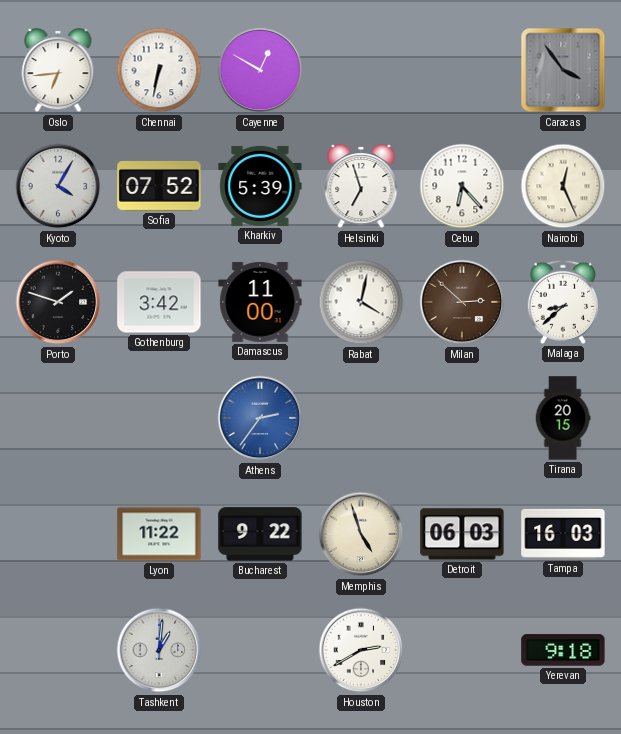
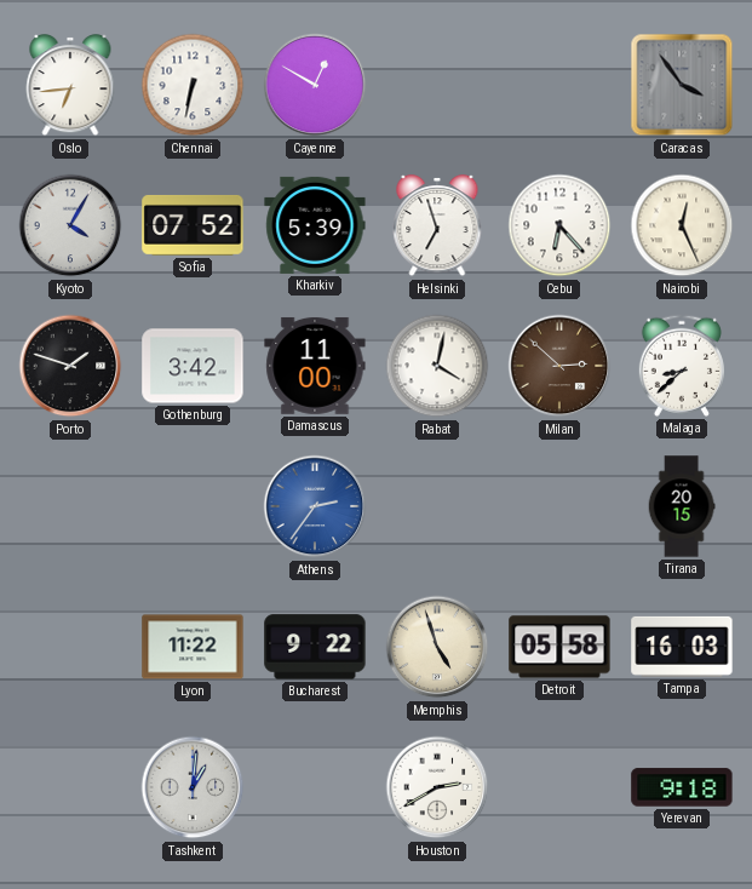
Detroit: 06:03 -> 05:58 (559, 647)
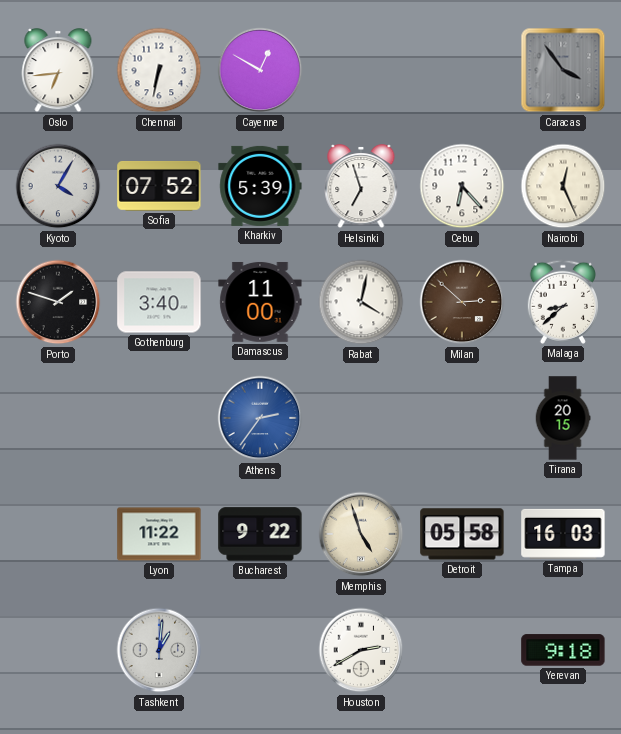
Gothenburg: 3:42 -> 3:40 (159, 302)
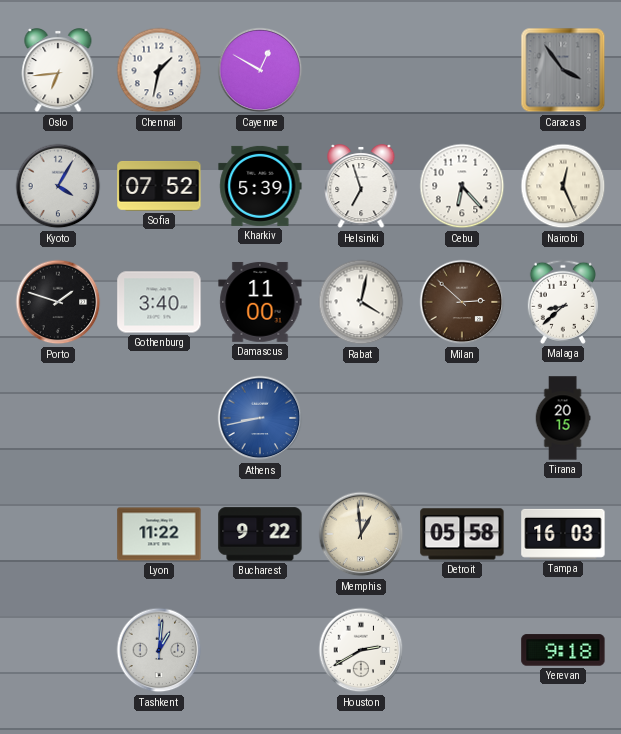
Chennai: 6:32 -> 1:32 (159, 70)
Athens: 2:36 -> 8:43 (260, 418)
Memphis: 4:57 -> 12:59 (361, 534)
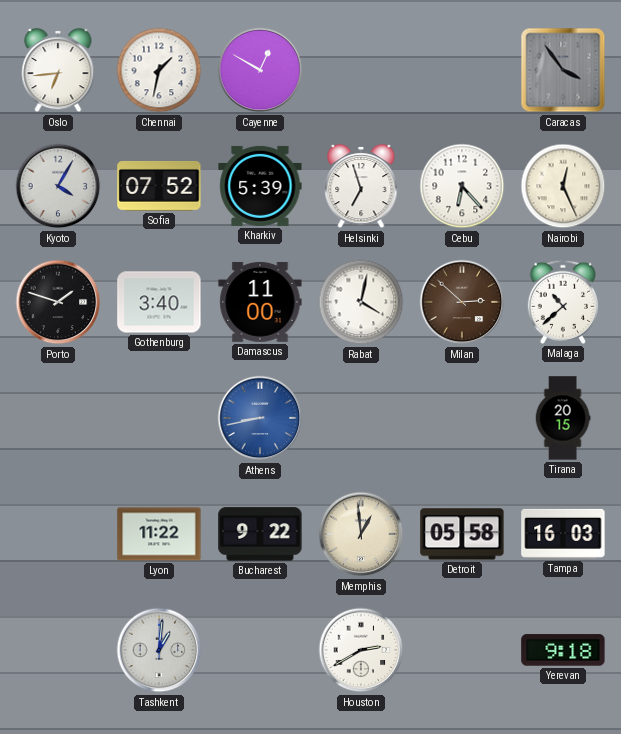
Malaga: 8:38 -> 10:38 (563, 302)
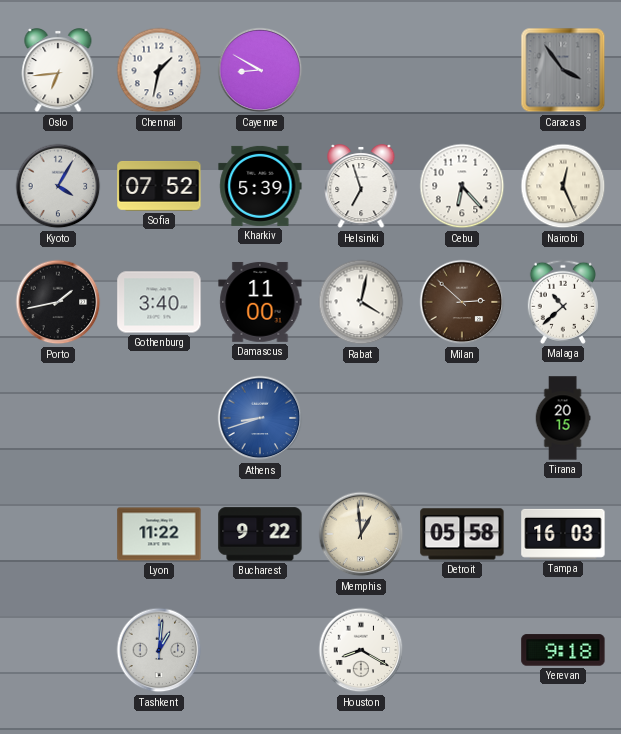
Cayenne: 12:50 -> 8:50 (260, 70)
Porto: 1:48 -> 1:43 (58, 302)
Athens: 8:43 -> 8:42 (260, 418)
Houston: 2:40 -> 8:20 (361, 650)
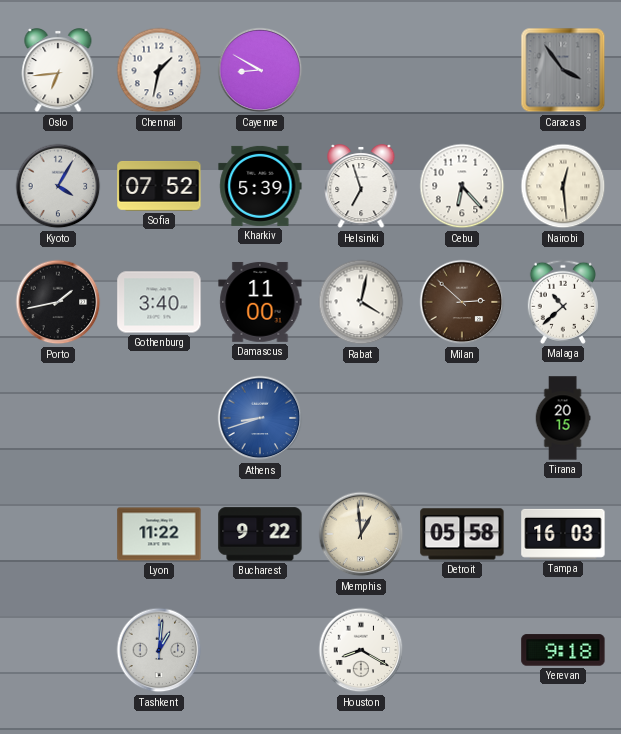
Nairobi: 12:26 -> 12:29 (563, 186)
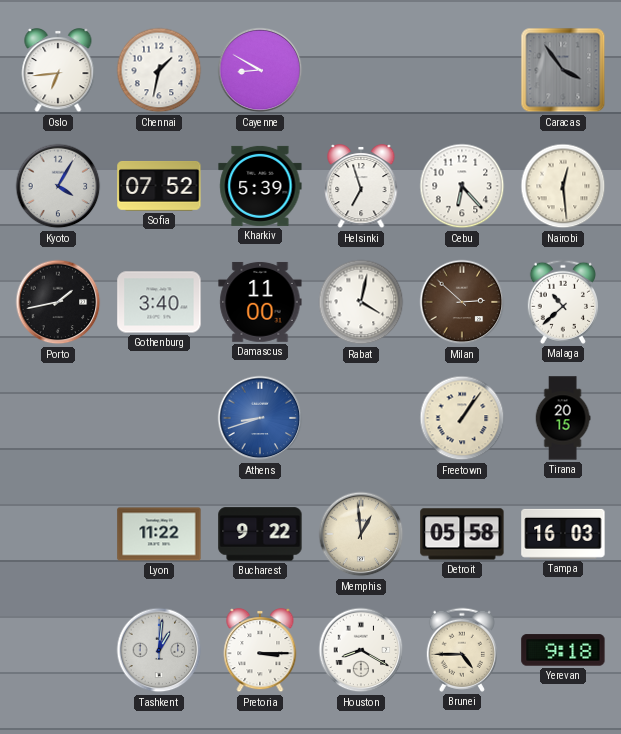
Freetown: none -> 1:06 (462, 418)
Pretoria: none -> 3:15 (260, 651)
Brunei: none -> 4:45 (462, 650)
